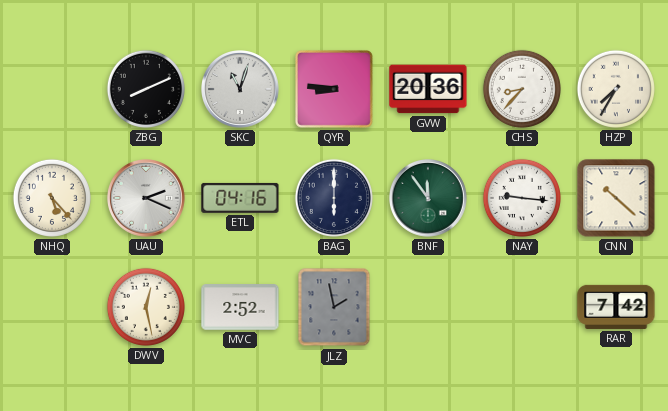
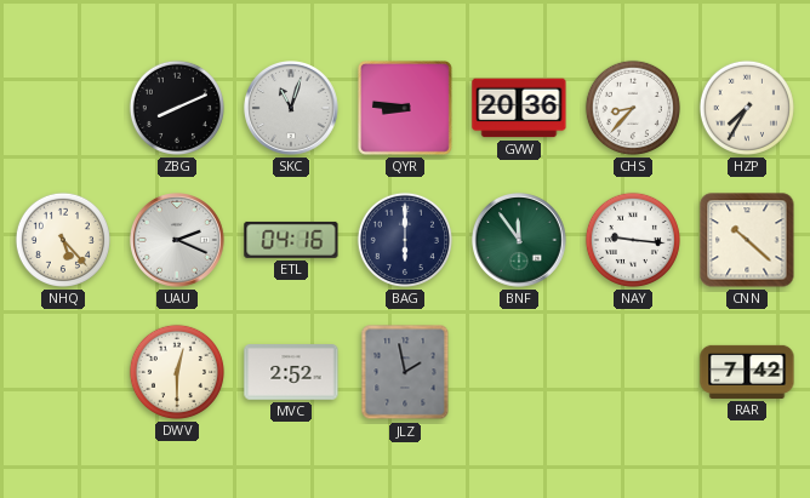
DWV: 12:28 -> 12:30 (177, 372)
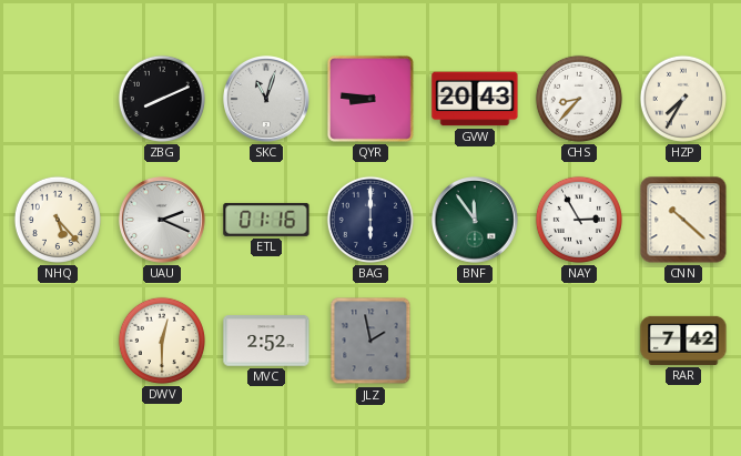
GVW: 20:36 -> 20:43 (475, 99)
ETL: 04:16 -> 01:16 (266, 220)
NAY: 9:16 -> 2:55 (579, 220)
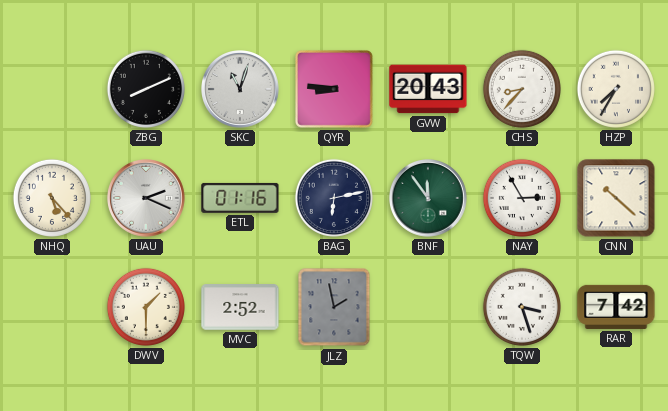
BAG: 6:00 -> 6:13 (334, 198)
DWV: 12:30 -> 1:30 (146, 307)
TQW: none -> 3:27 (522, 307)
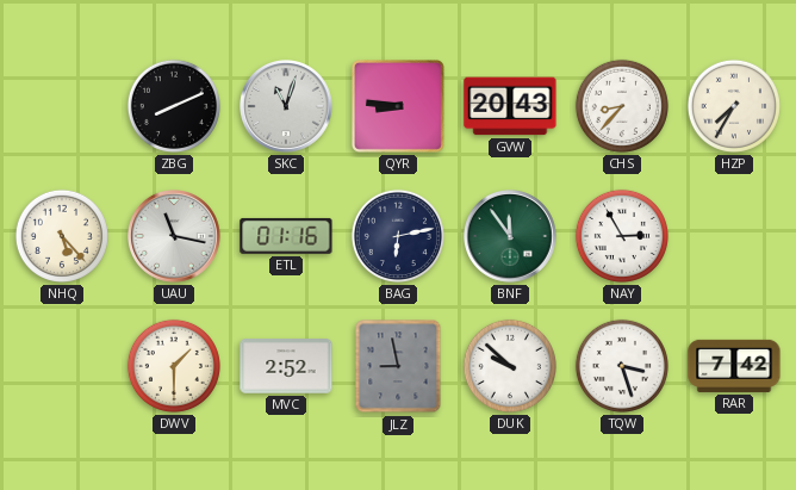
UAU: 2:19 -> 11:17 (175, 237)
CNN: 10:22 -> none (616, 198)
JLZ: 1:58 -> 8:58 (398, 366)
DUK: none -> 9:52 (510, 366)
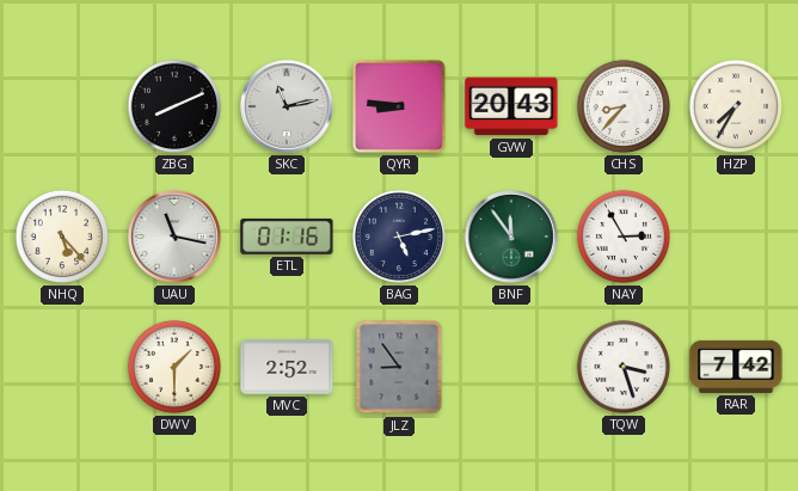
SKC: 11:03 -> 11:13 (288, 108)
BAG: 6:13 -> 5:13 (399, 237)
JLZ: 8:58 -> 8:54 (399, 367)
DUK: 9:52 -> none (510, 366)
